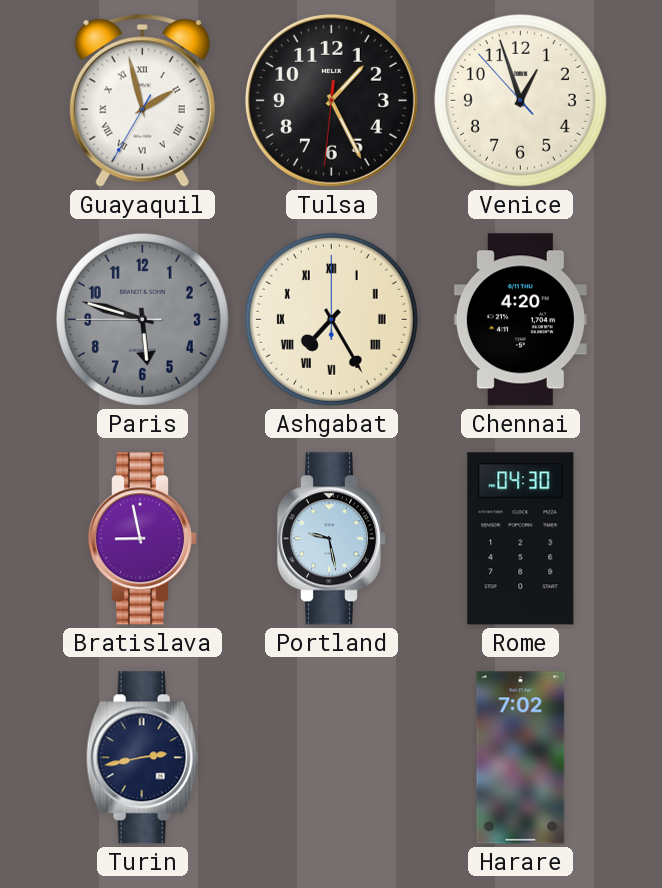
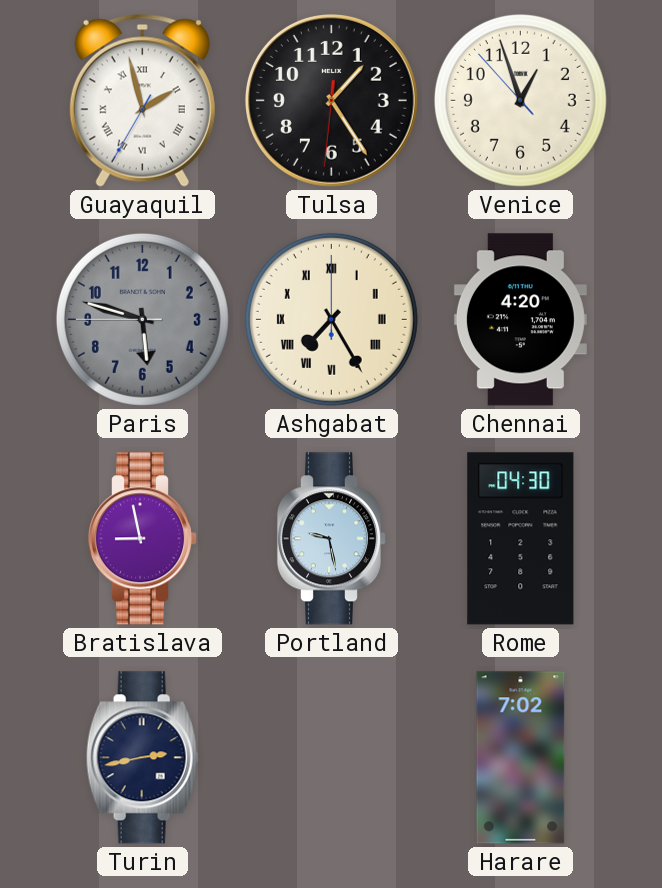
Tulsa: 1:25 -> 1:24 (331, 100)
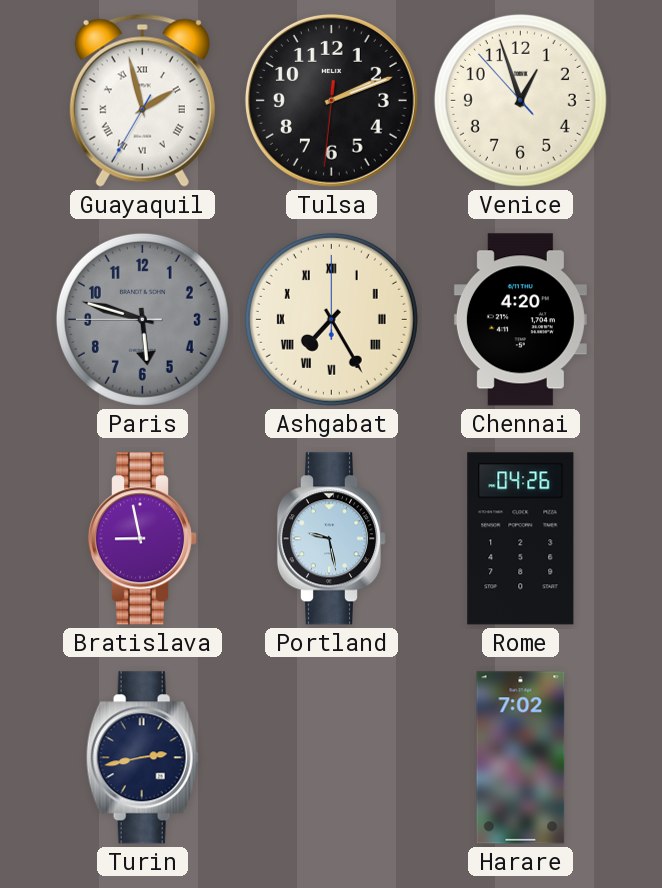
Tulsa: 1:24 -> 2:11 (331, 100)
Rome: 04:30 -> 04:26 (521, 539)
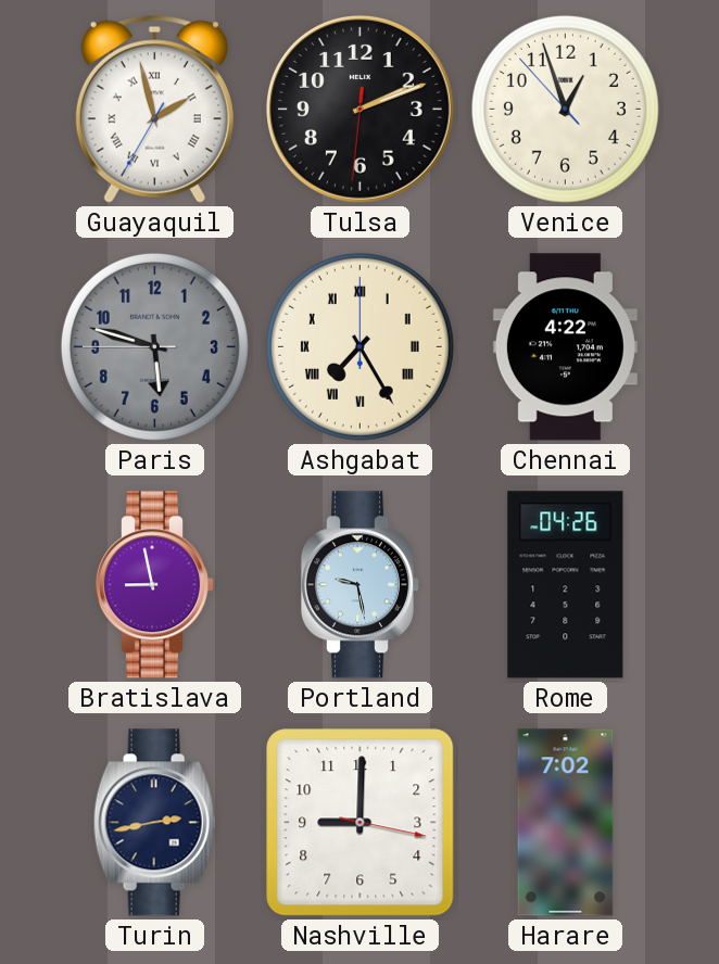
Chennai: 4:20 -> 4:22 (565, 347)
Nashville: none -> 9:00 (361, 823)
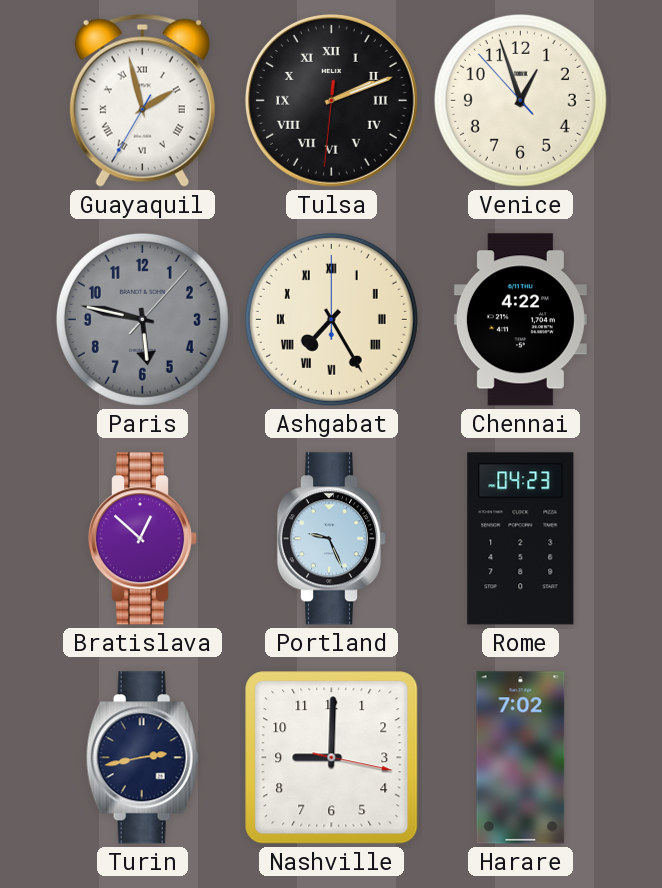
Tulsa numerals: Arabic -> Roman (331, 100)
Paris: 5:47:45 -> 5:47:07 (142, 319)
Bratislava: 8:58 -> 12:52 (143, 539)
Portland: 9:28 -> 9:26 (332, 539)
Rome: 04:26 -> 04:23 (521, 539)
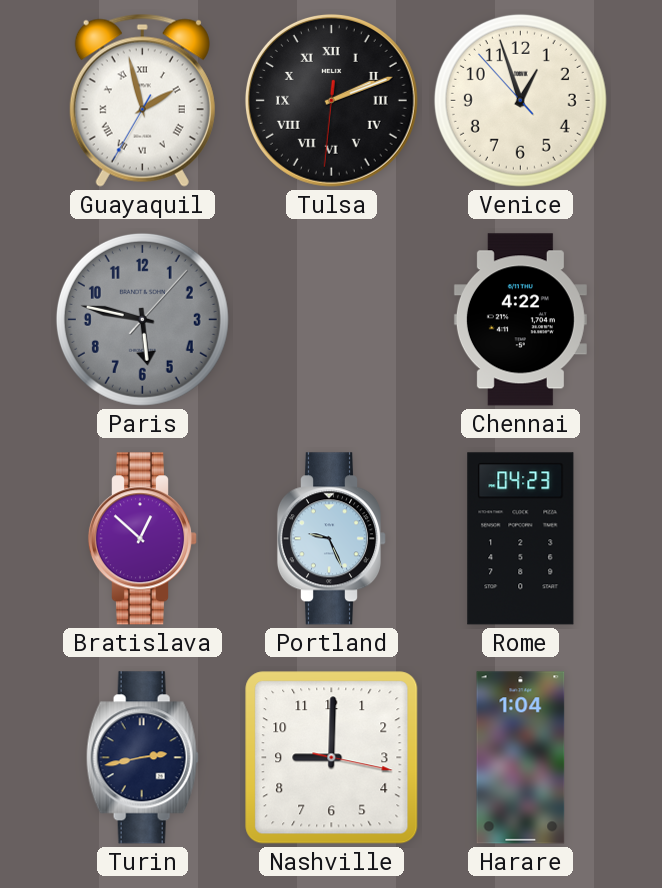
Ashgabat: 7:25 -> none (331, 319)
Harare: 7:02 -> 1:04 (521, 758)
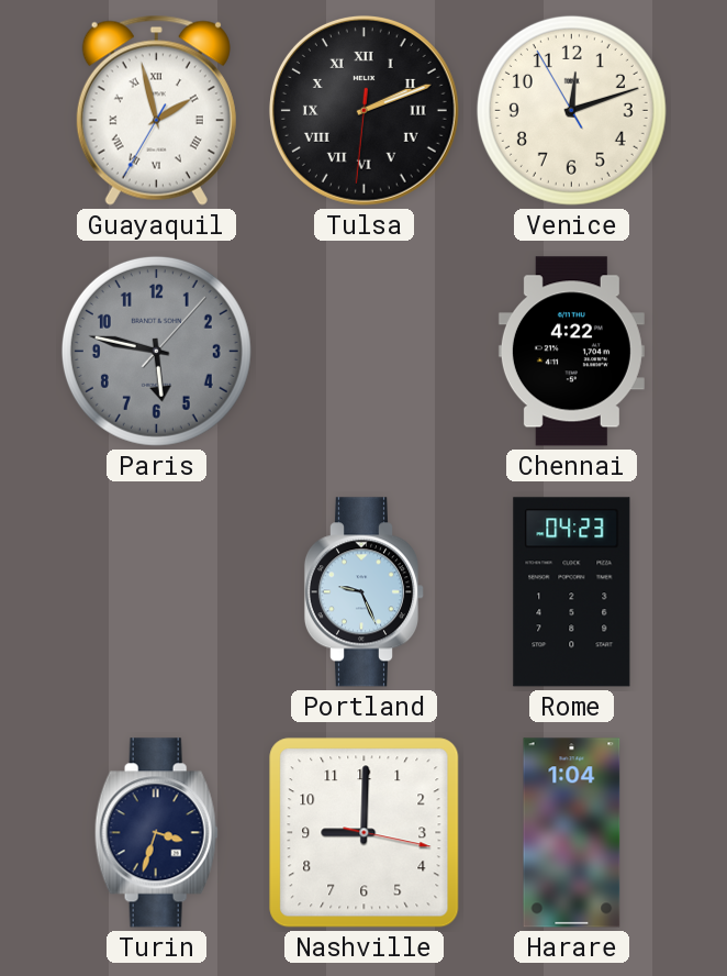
Venice: 12:56 -> 12:11 (571, 110)
Bratislava: 12:52 -> none (143, 539)
Turin: 2:43 -> 3:33 (156, 833)
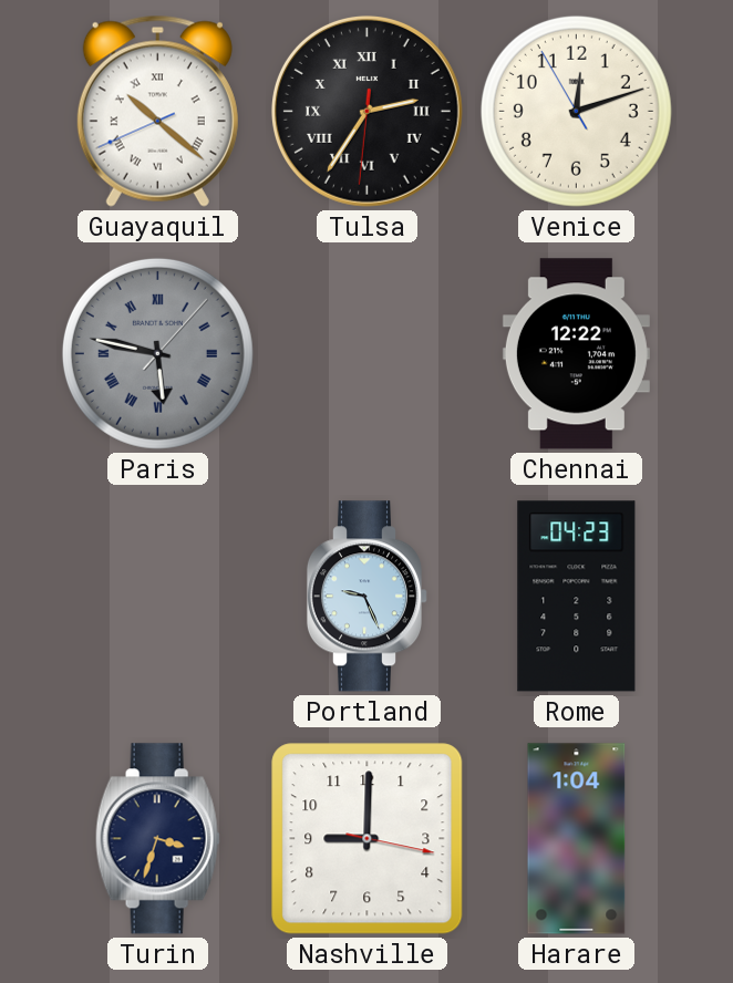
Guayaquil: 1:57 -> 10:21 (157, 111)
Tulsa: 2:11 -> 2:35 (366, 111)
Paris numerals: Arabic -> Roman (157, 353)
Chennai: 4:22 -> 12:22 (576, 354)
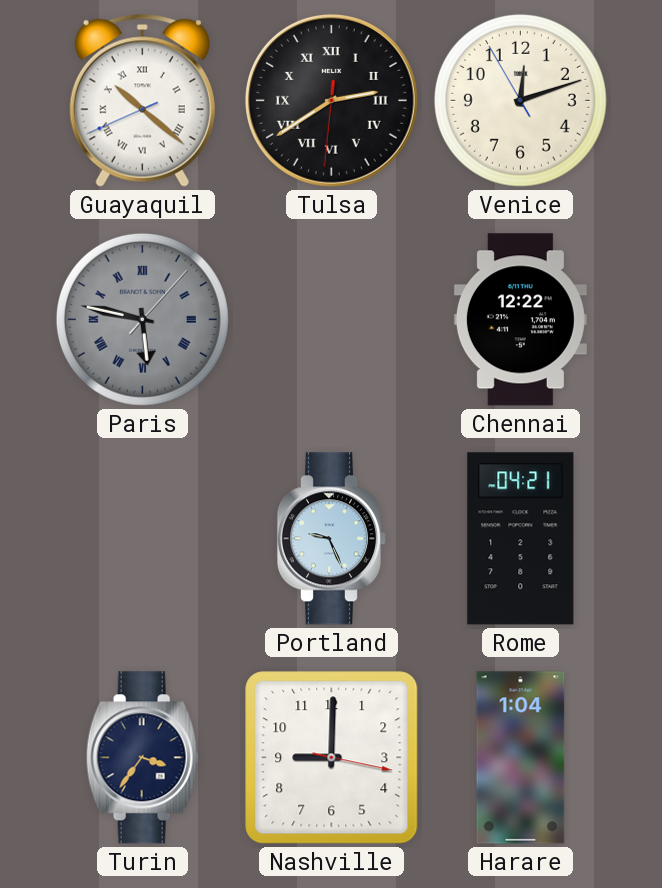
Tulsa: 2:35 -> 2:39 (331, 100)
Rome: 04:23 -> 04:21 (521, 539)
Turin: 3:33 -> 3:36 (142, 758)
